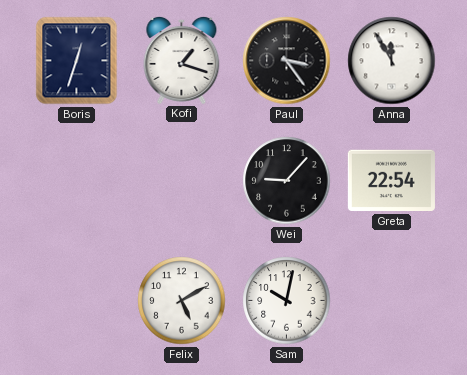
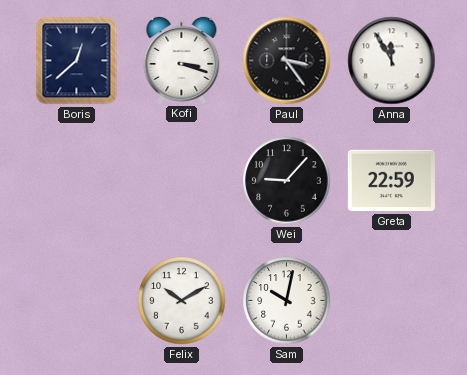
Boris: 12:33 -> 12:38 (77, 61)
Kofi: 1:18 -> 3:18 (182, 60)
Greta: 22:54 -> 22:59 (391, 181)
Felix: 5:10 -> 10:10 (182, 301)
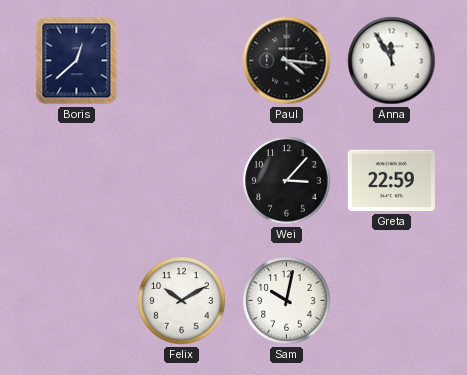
Kofi: 3:18 -> none (182, 60)
Paul: 3:24 -> 4:16 (287, 61)
Wei: 9:07 -> 3:07 (287, 181)
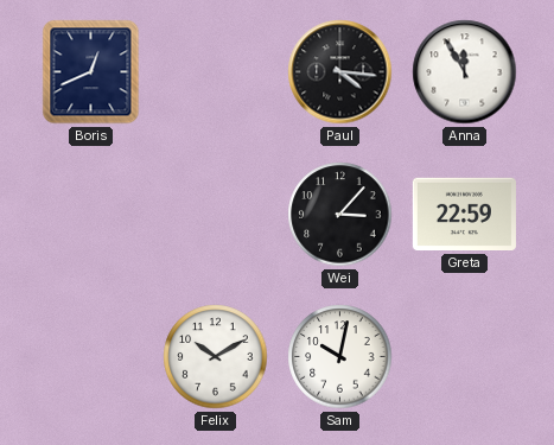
Boris: 12:38 -> 12:41 (91, 72)
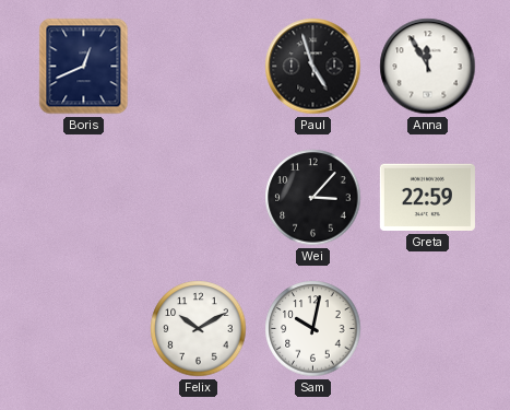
Paul: 4:16 -> 4:57 (313, 67)
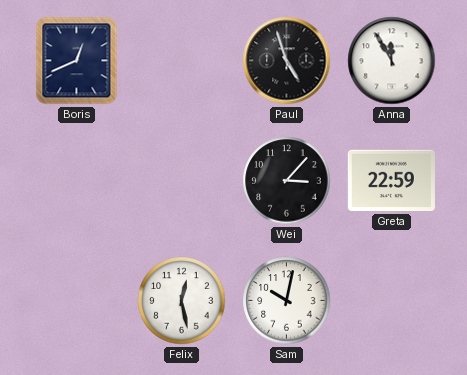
Felix: 10:10 -> 12:28 (182, 301)
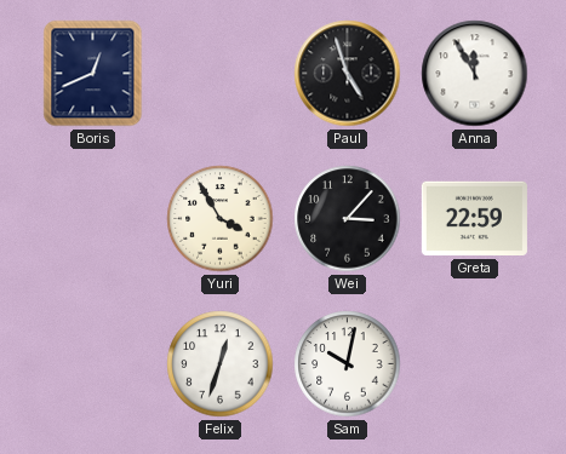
Yuri: none -> 3:55 (221, 219)
Felix: 12:28 -> 12:33 (221, 364)
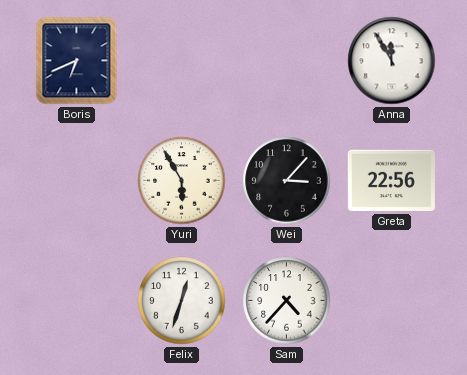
Boris: 12:41 -> 6:41 (77, 61)
Paul: 4:57 -> none (348, 74)
Yuri: 3:55 -> 5:55 (182, 181)
Greta: 22:59 -> 22:56 (391, 181)
Sam: 10:02 -> 4:37 (287, 301)
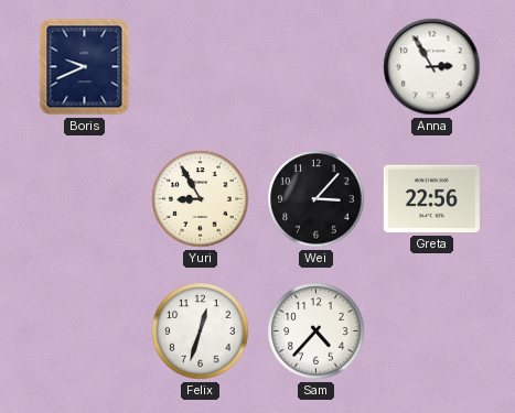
Boris: 6:41 -> 9:41 (85, 67)
Anna: 11:55 -> 2:55 (432, 67)
Yuri: 5:55 -> 8:55 (201, 199)
